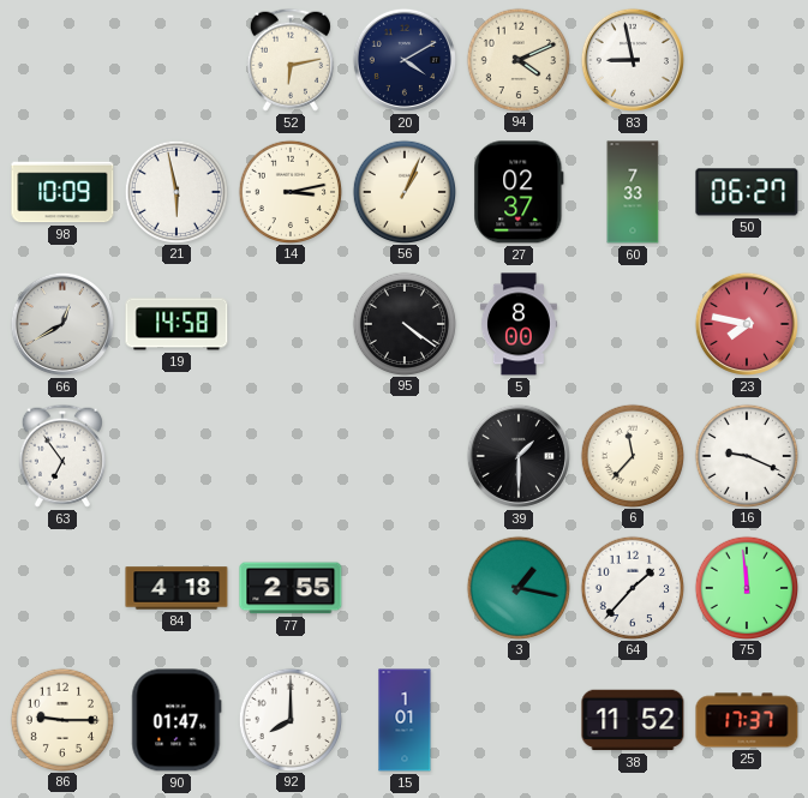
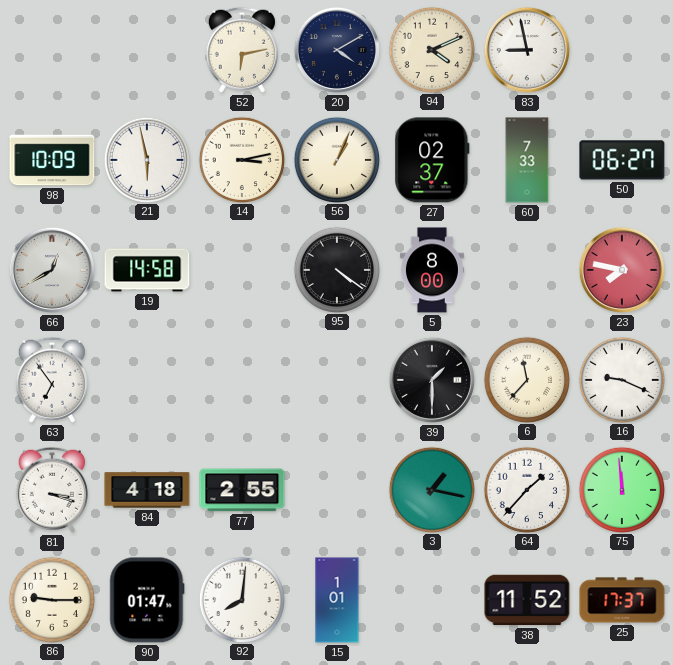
81: none -> 3:18 (52, 490)
92: 8:00 -> 8:01 (241, 599)
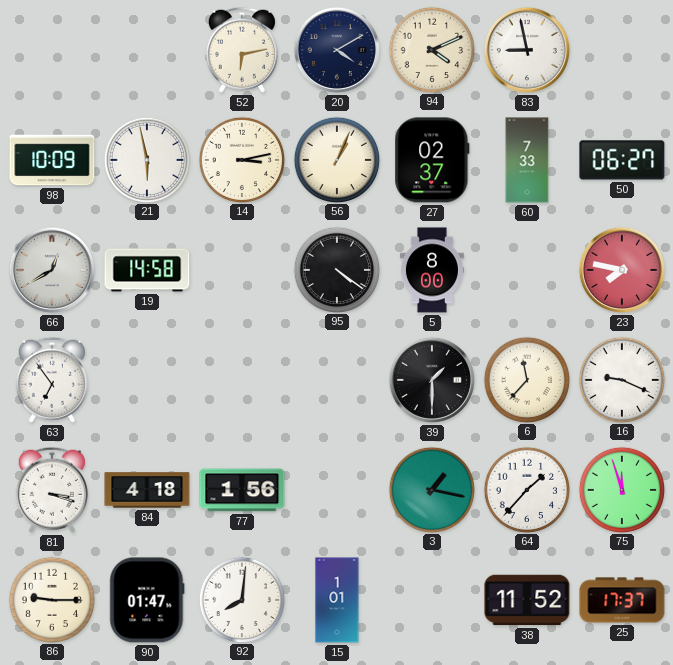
77: 2:55 -> 1:56 (242, 490)
75: 11:59 -> 11:57 (621, 489)
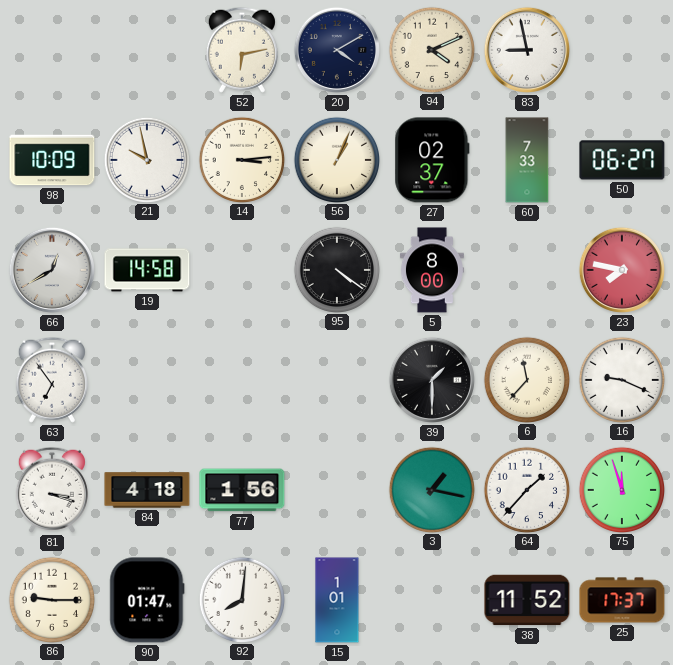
21: 5:58 -> 9:58 (146, 159)
14: 3:13 -> 3:14 (241, 159)
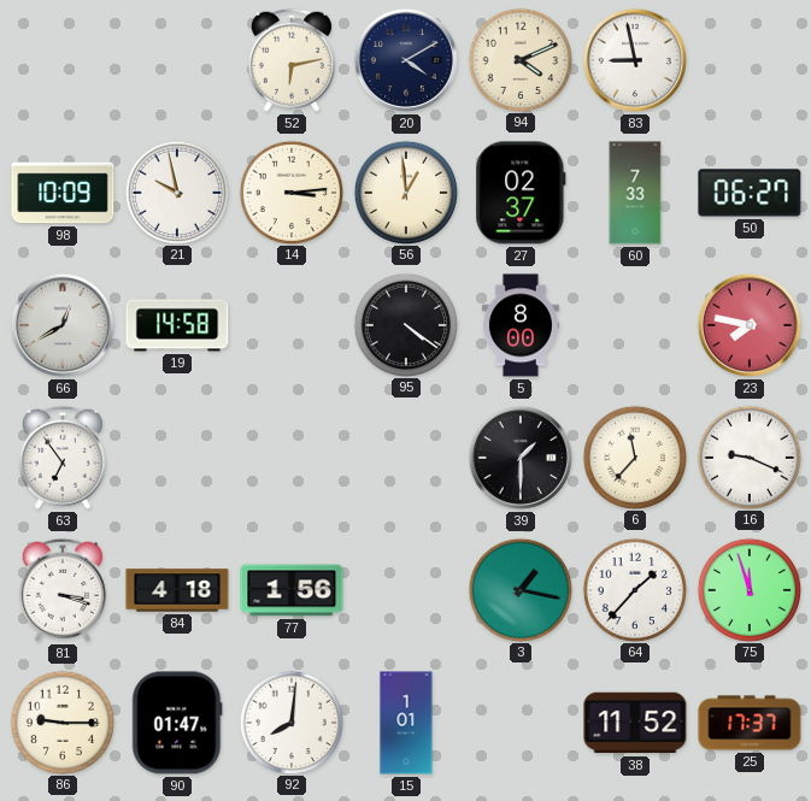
56: 1:04 -> 12:59 (405, 192)
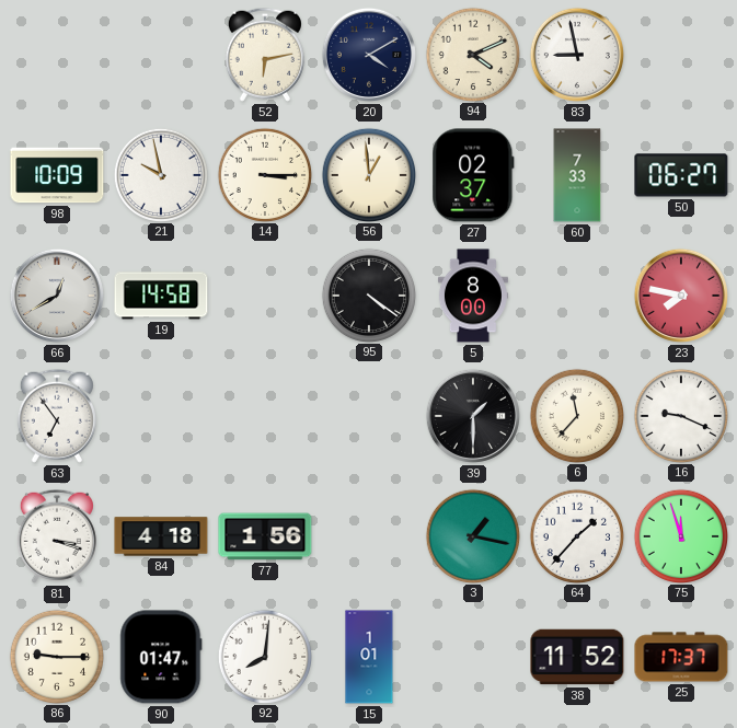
14: 3:14 -> 3:15 (264, 174)
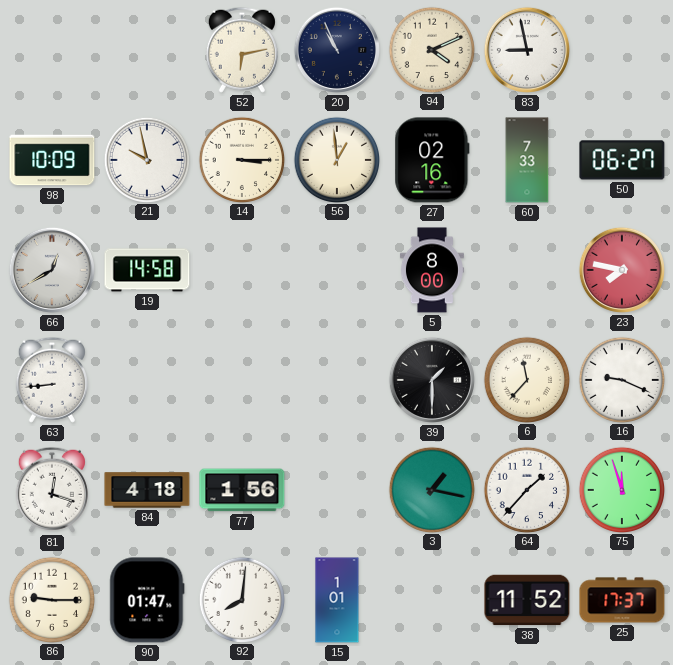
20: 4:10 -> 10:56 (337, 50)
27: 02:37 -> 02:16 (432, 160)
95: 4:21 -> none (368, 294)
63: 6:54 -> 8:44 (52, 380)
81: 3:18 -> 12:18 (52, 490)
